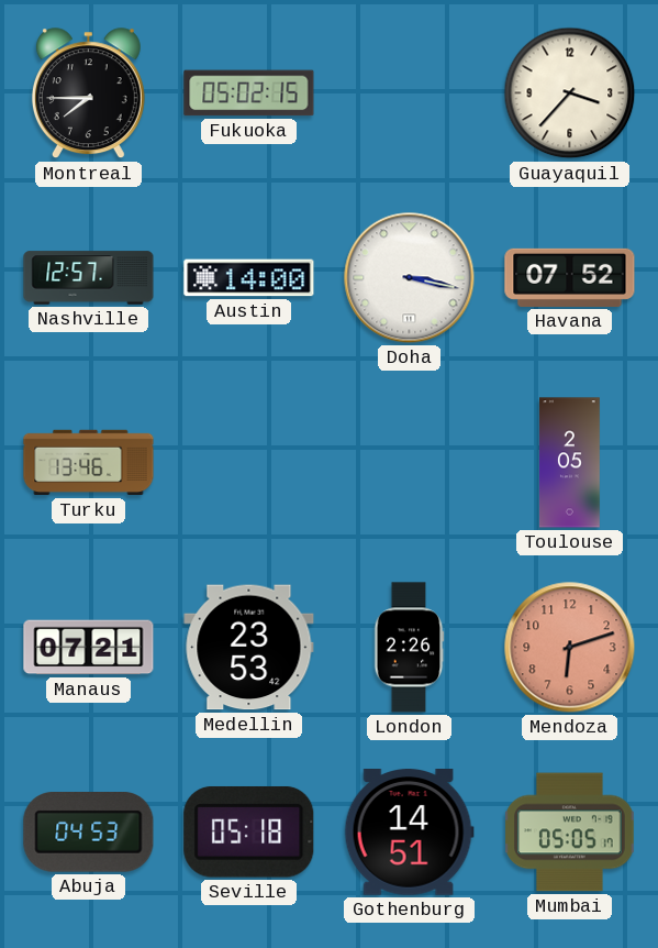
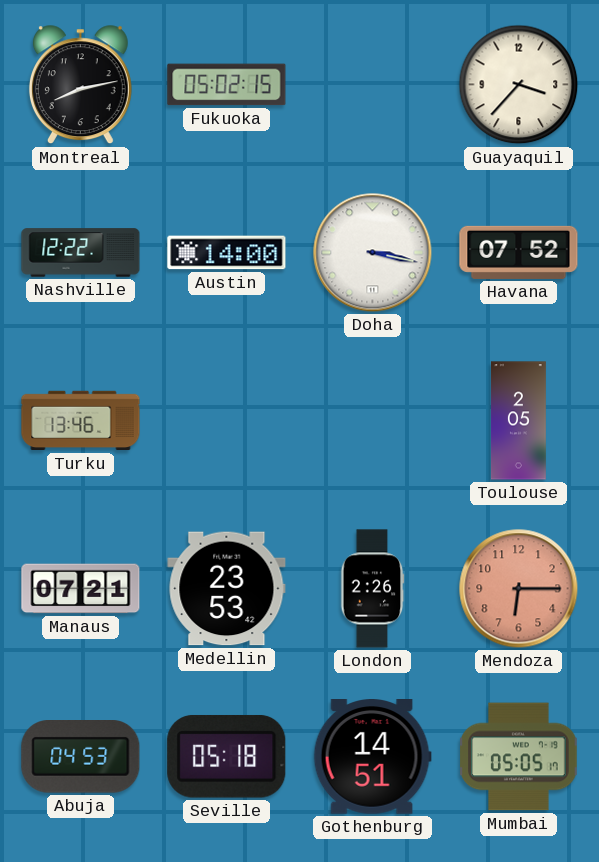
Montreal: 7:45 -> 8:13 (80, 85)
Nashville: 12:57 -> 12:22 (81, 253)
Mendoza: 6:12 -> 6:15 (519, 589)
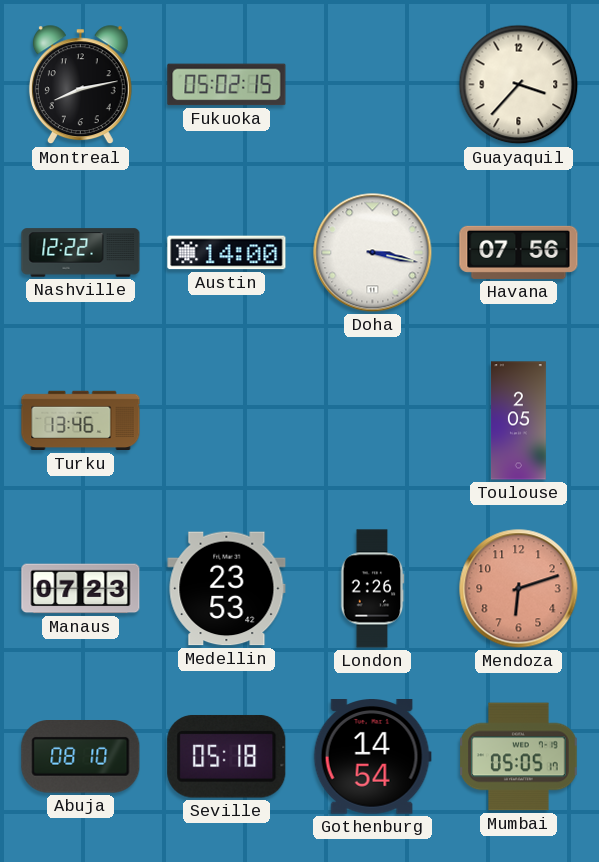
Havana: 07:52 -> 07:56 (519, 252)
Manaus: 07:21 -> 07:23 (81, 589)
Mendoza: 6:15 -> 6:12 (519, 589)
Abuja: 04:53 -> 08:10 (81, 757)
Gothenburg: 14:51 -> 14:54 (372, 757)
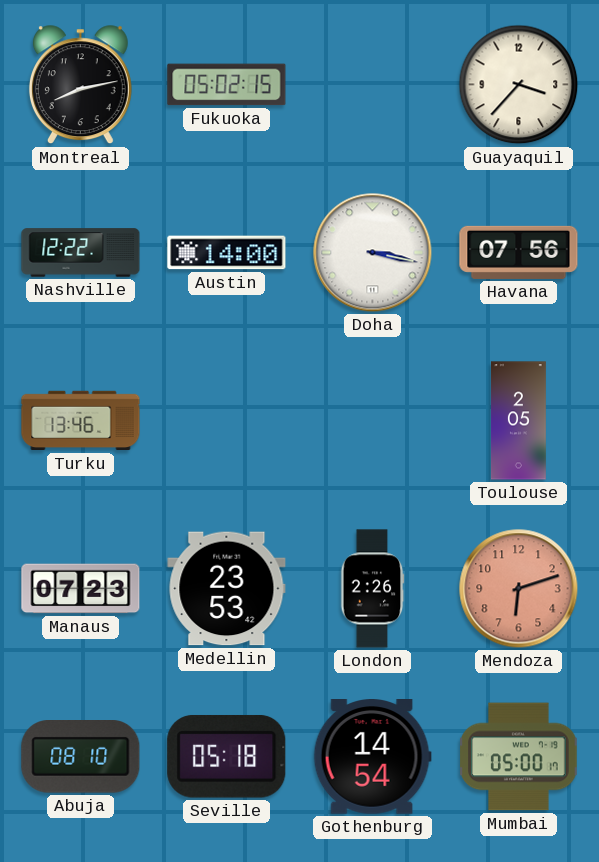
Mumbai: 05:05 -> 05:00 (519, 757)
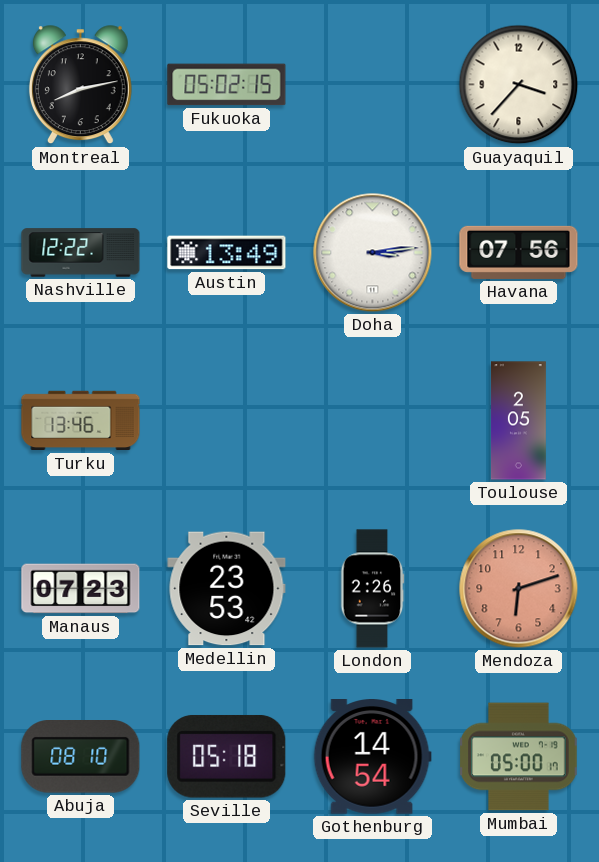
Austin: 14:00 -> 13:49 (227, 253)
Doha: 3:17 -> 3:14 (373, 253)
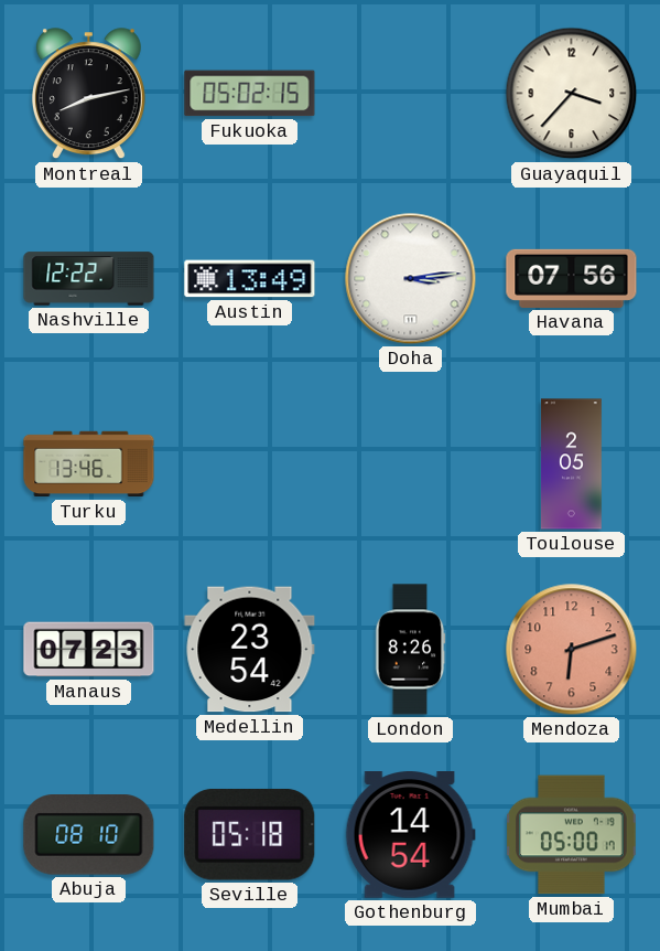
Medellin: 23:53 -> 23:54 (250, 650)
London: 2:26 -> 8:26 (410, 650)
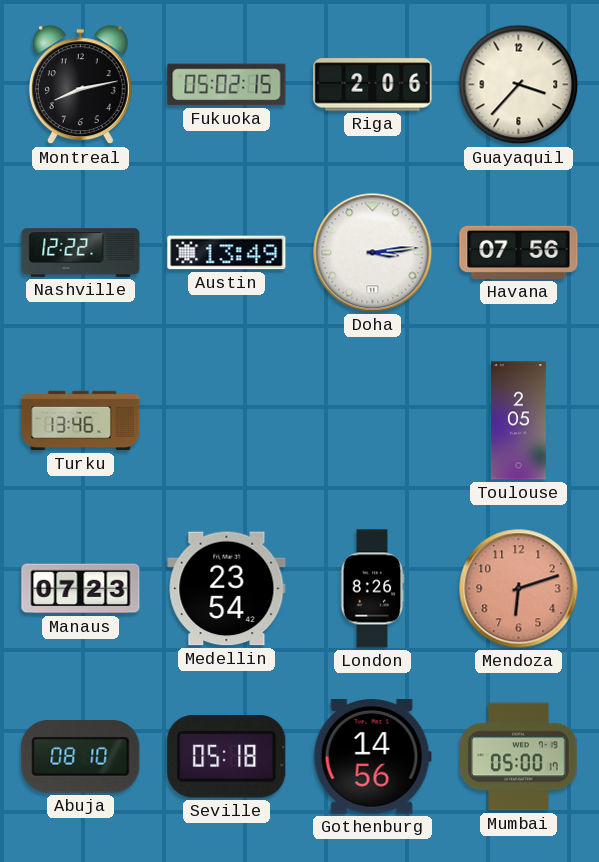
Riga: none -> 2:06 (373, 85)
Gothenburg: 14:54 -> 14:56 (372, 757)
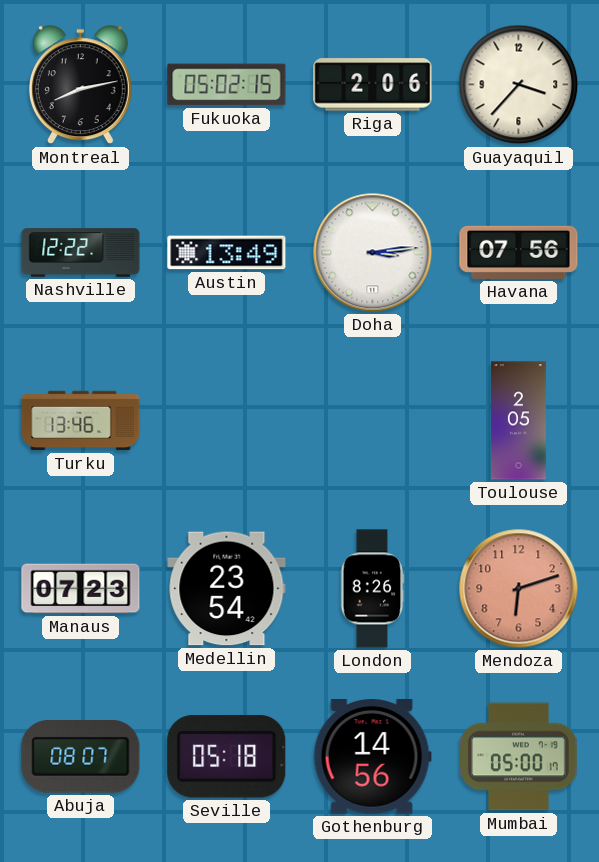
Abuja: 08:10 -> 08:07 (81, 757)
